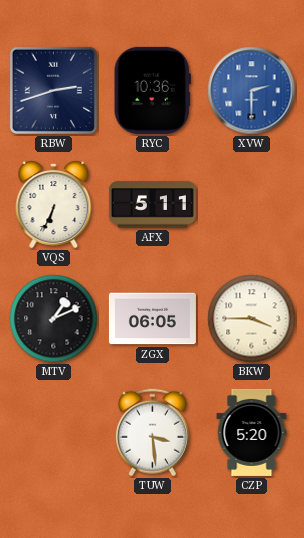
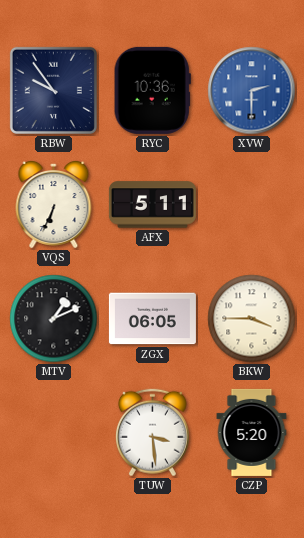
RBW: 2:42 -> 9:54 (53, 90)
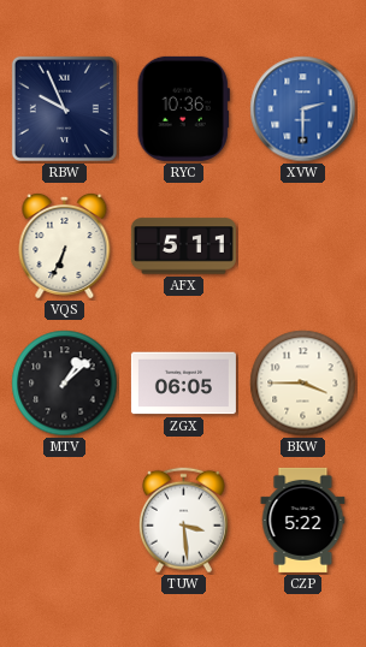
RBW: 9:54 -> 9:56 (64, 108)
MTV: 1:11 -> 1:08 (65, 384)
CZP: 5:20 -> 5:22 (303, 520)
